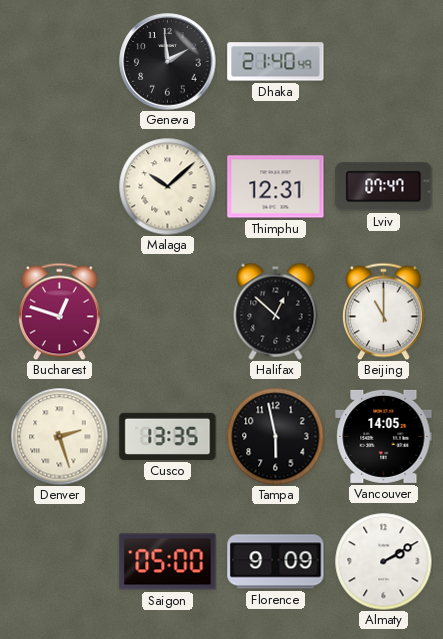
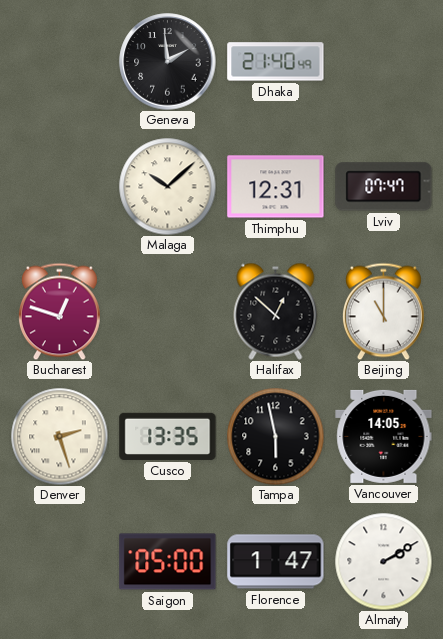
Florence: 9:09 -> 1:47 (276, 562)
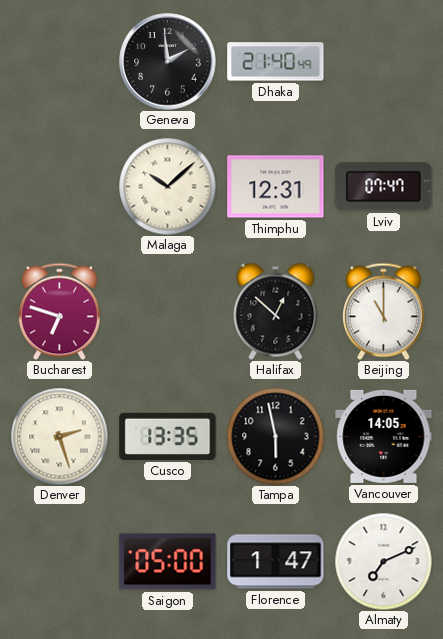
Bucharest: 12:48 -> 6:48 (59, 311)
Almaty: 2:10 -> 7:11 (383, 561)
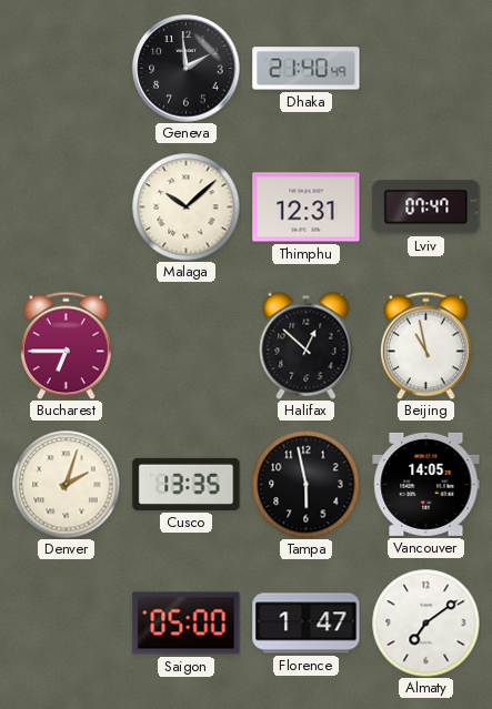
Bucharest: 6:48 -> 6:45 (66, 345)
Beijing: 11:00 -> 10:58 (425, 345)
Denver: 2:27 -> 2:03 (66, 484)
Almaty: 7:11 -> 7:09 (425, 622)
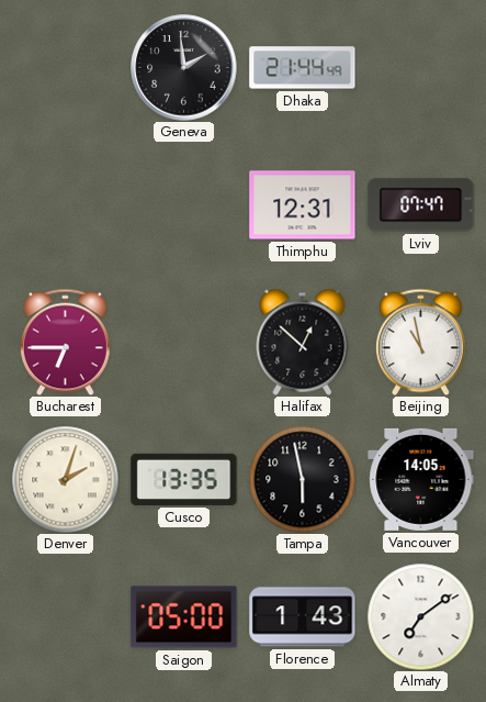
Dhaka: 21:40 -> 21:44 (303, 68)
Malaga: 10:08 -> none (185, 206)
Florence: 1:47 -> 1:43 (303, 617)
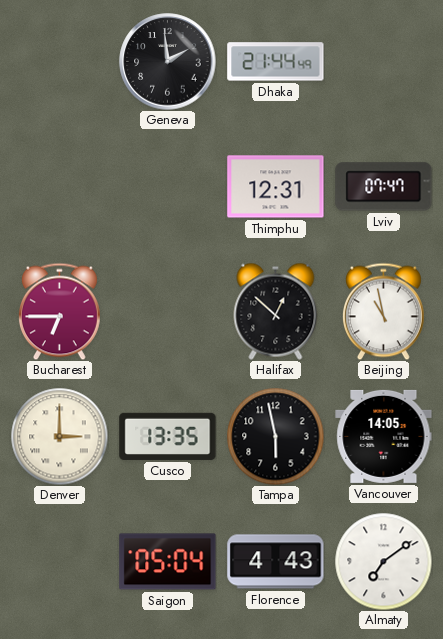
Denver: 2:03 -> 3:00 (59, 436)
Saigon: 05:00 -> 05:04 (168, 562)
Florence: 1:43 -> 4:43 (276, 562)
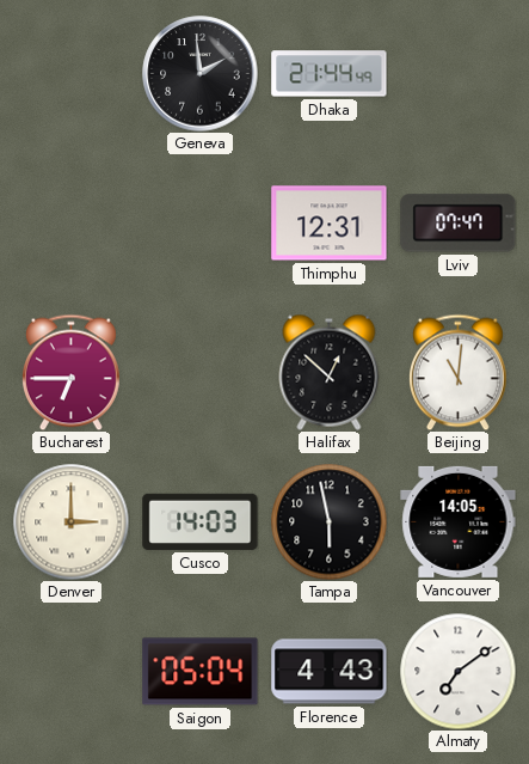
Beijing: 10:58 -> 11:01 (457, 372)
Cusco: 13:35 -> 14:03 (201, 521)
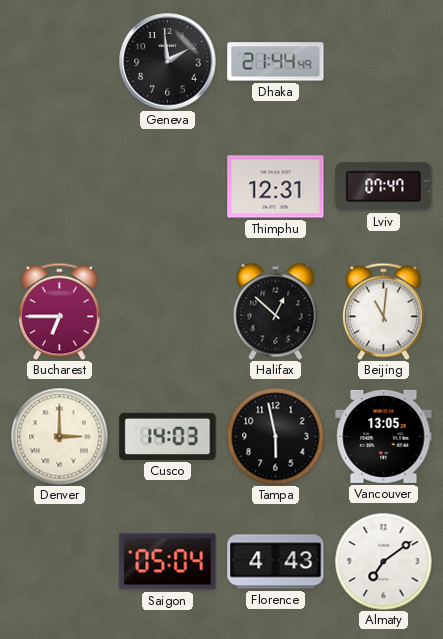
Vancouver: 14:05 -> 13:05 (384, 436)
